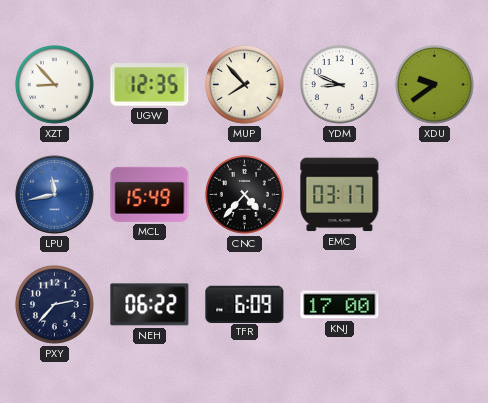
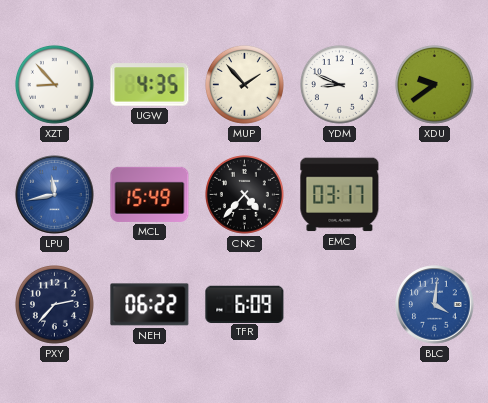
UGW: 12:35 -> 4:35 (150, 85)
MUP: 7:53 -> 1:53 (244, 84)
KNJ: 17:00 -> none (340, 305)
BLC: none -> 4:01 (435, 305)
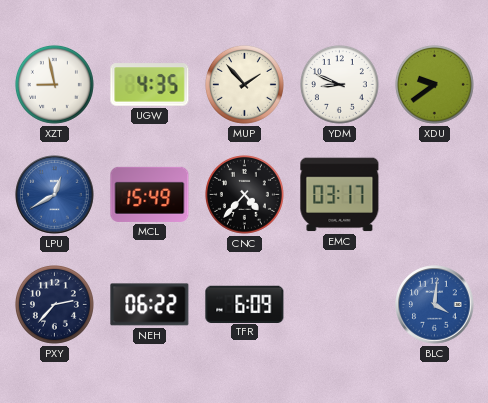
XZT: 8:53 -> 8:58 (54, 84)
LPU: 11:43 -> 12:40 (55, 195)
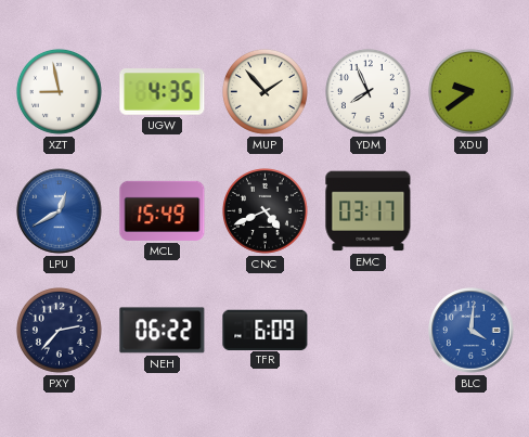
YDM: 8:49 -> 7:56 (367, 91)
CNC: 4:37 -> 4:41 (264, 210)
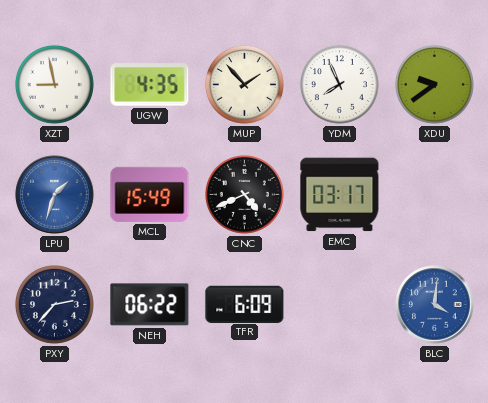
LPU: 12:40 -> 1:33 (55, 195)
